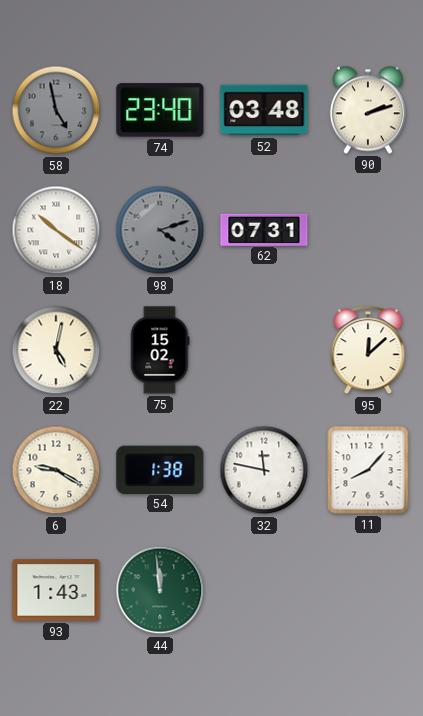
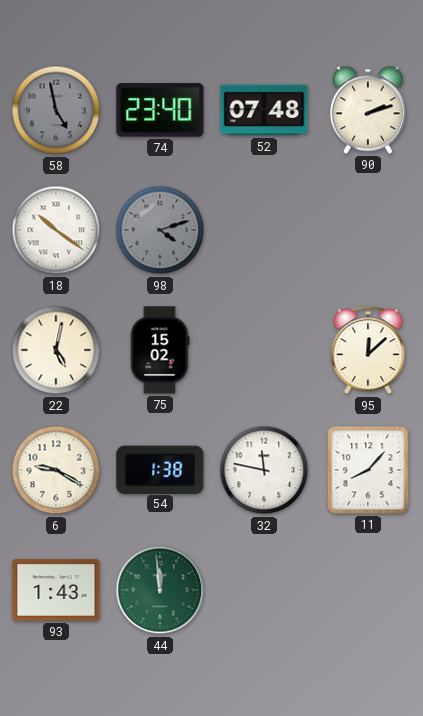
52: 03:48 -> 07:48 (264, 110)
62: 07:31 -> none (264, 229)
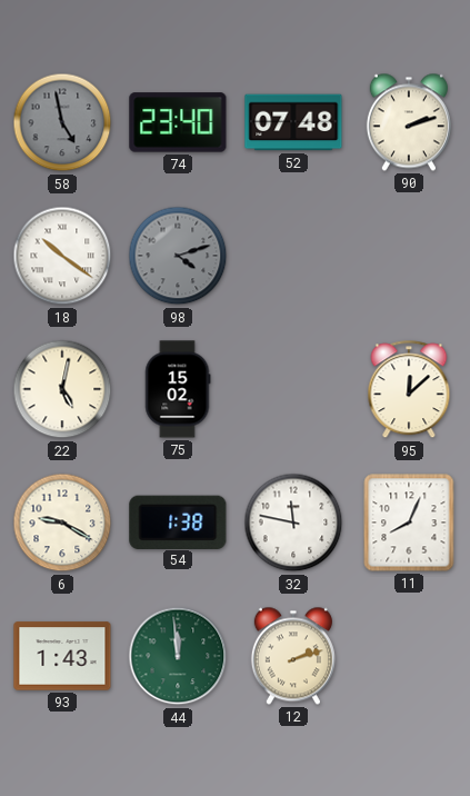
11: 8:07 -> 8:04 (409, 523)
12: none -> 2:12 (293, 656)
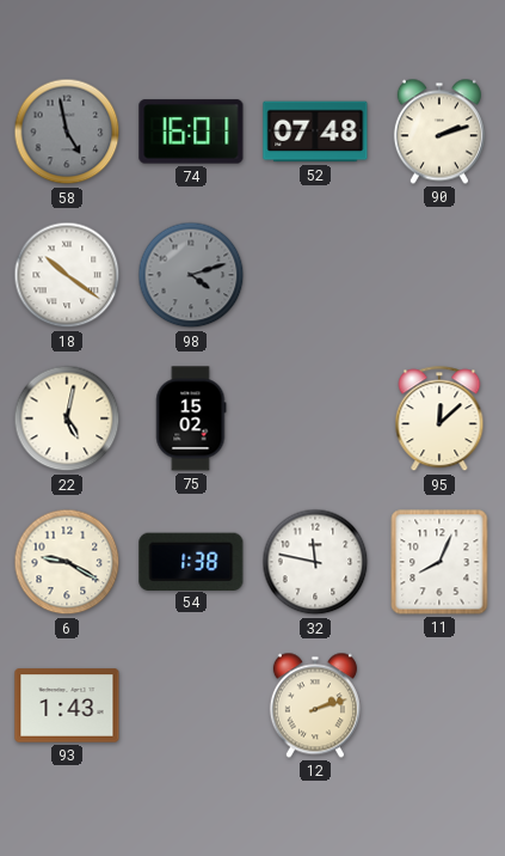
74: 23:40 -> 16:01 (191, 132)
44: 11:59 -> none (178, 656)
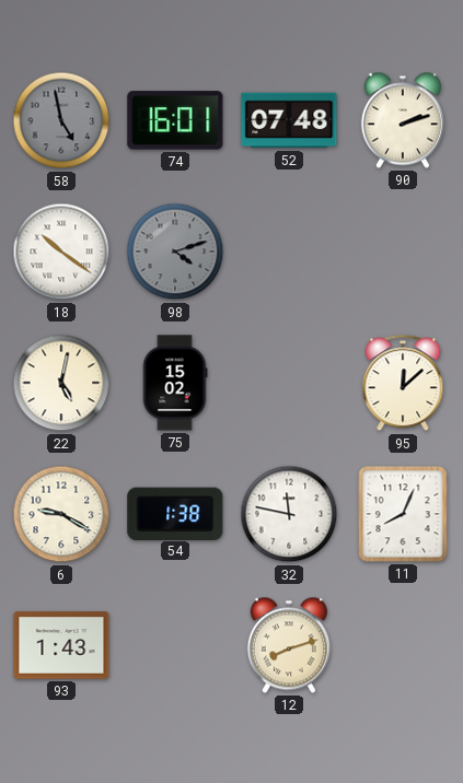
12: 2:12 -> 8:12 (289, 645)
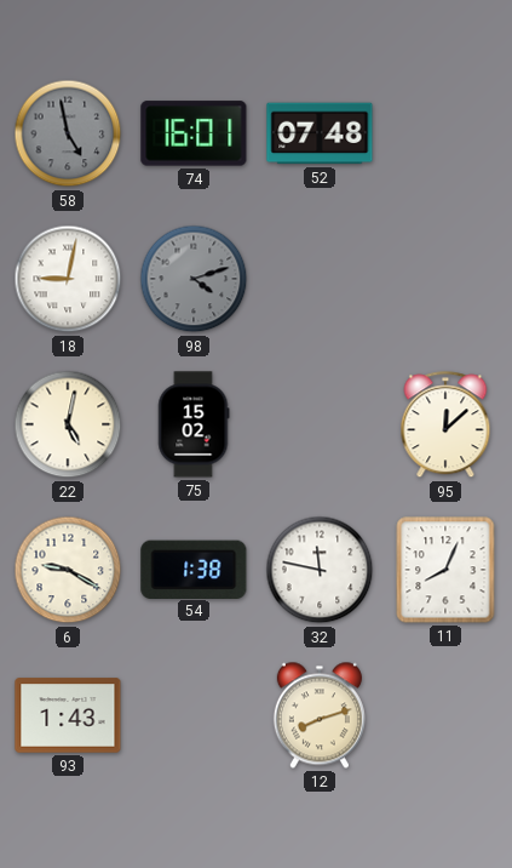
90: 2:12 -> none (403, 120)
18: 10:21 -> 9:02 (68, 279)
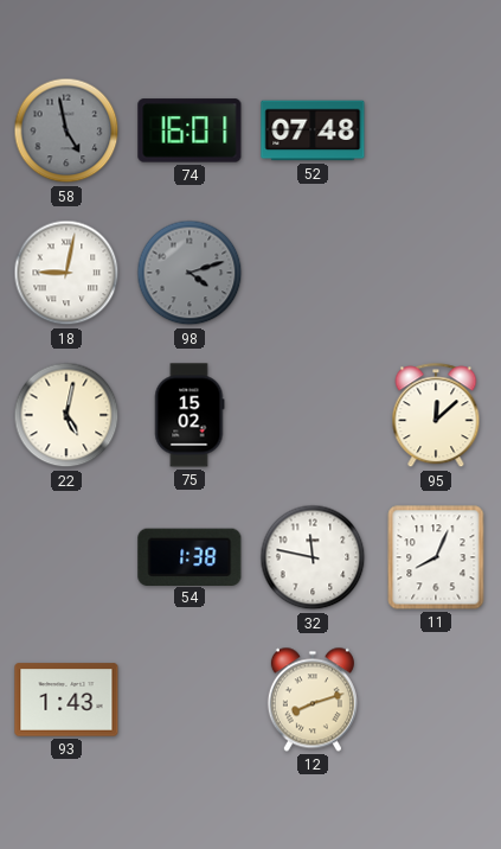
6: 9:20 -> none (68, 570)
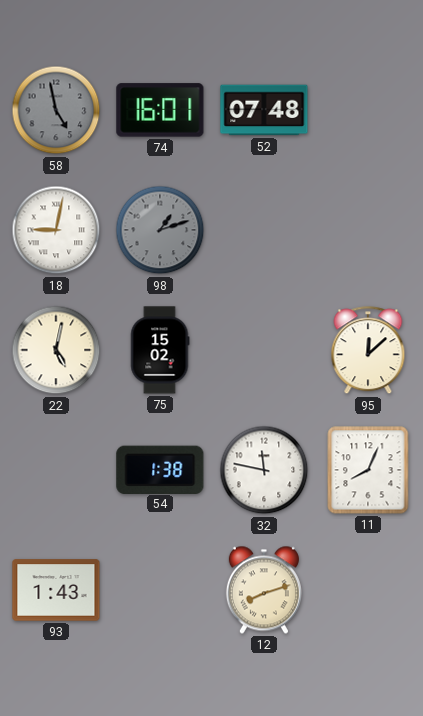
98: 4:12 -> 1:12 (160, 230)
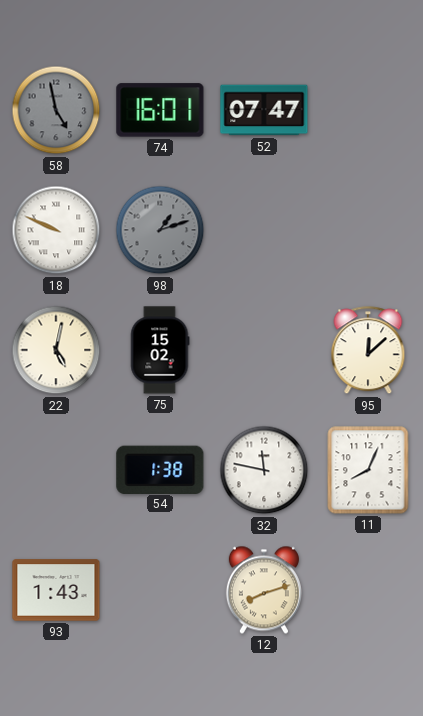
52: 07:48 -> 07:47 (264, 110)
18: 9:02 -> 9:49 (56, 230)
